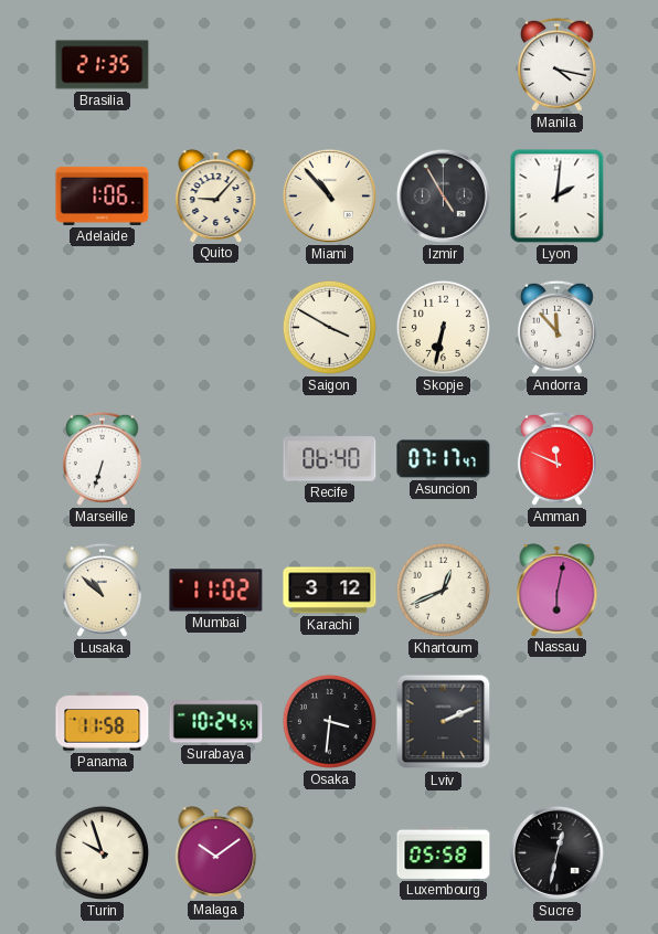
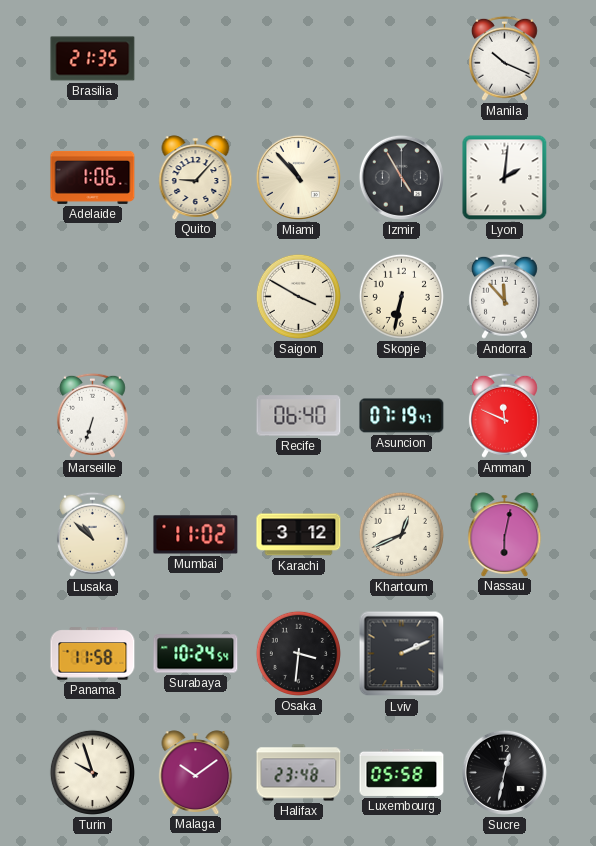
Manila: 4:17 -> 10:19 (504, 58)
Asuncion: 07:17 -> 07:19 (402, 416)
Halifax: none -> 23:48 (299, 773)
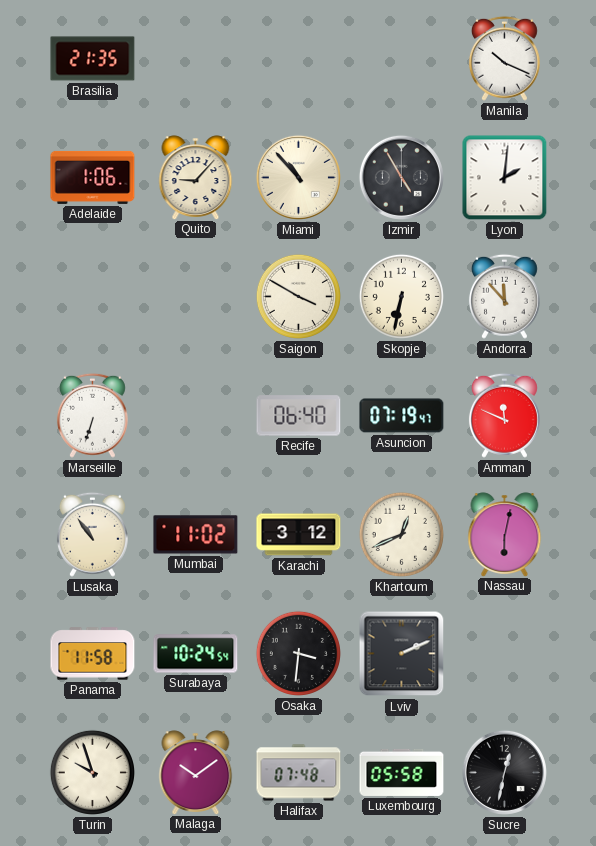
Lusaka: 10:52 -> 10:54 (92, 534)
Halifax: 23:48 -> 07:48 (299, 773)
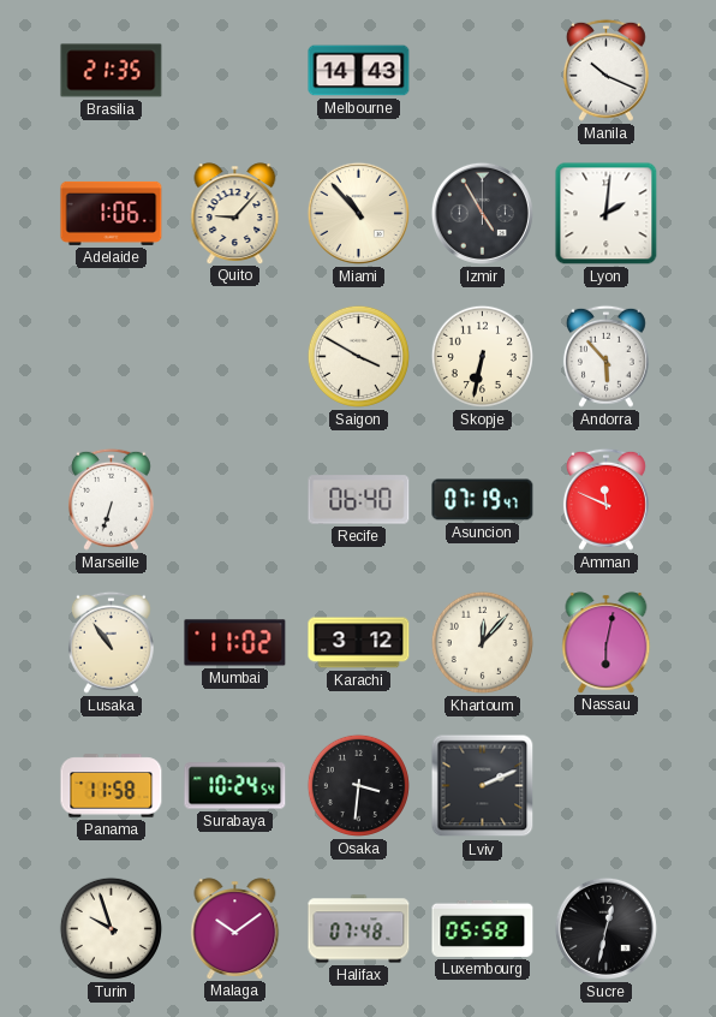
Melbourne: none -> 14:43 (359, 71)
Andorra: 11:53 -> 5:53 (605, 356)
Khartoum: 12:41 -> 12:07 (482, 642)
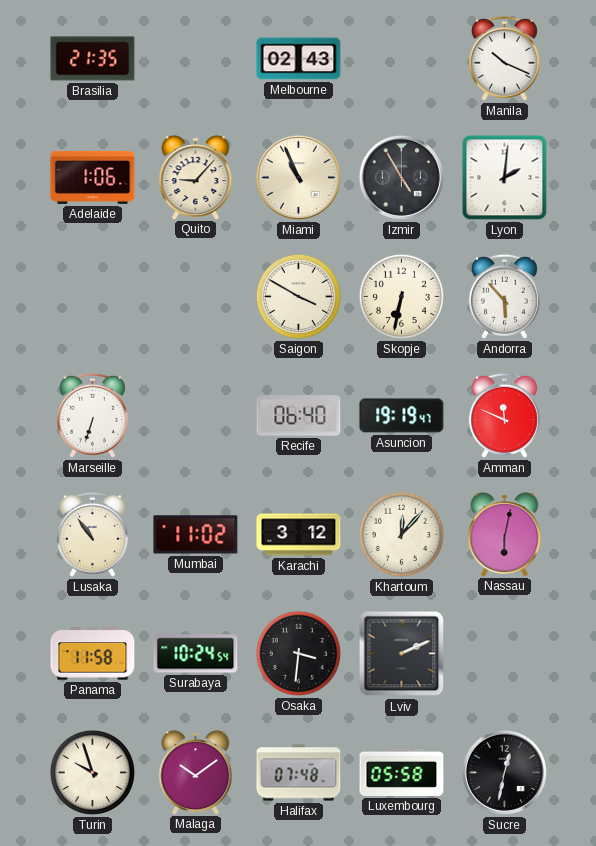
Melbourne: 14:43 -> 02:43 (299, 59)
Miami: 10:53 -> 10:56 (298, 177)
Asuncion: 07:19 -> 19:19 (402, 416)
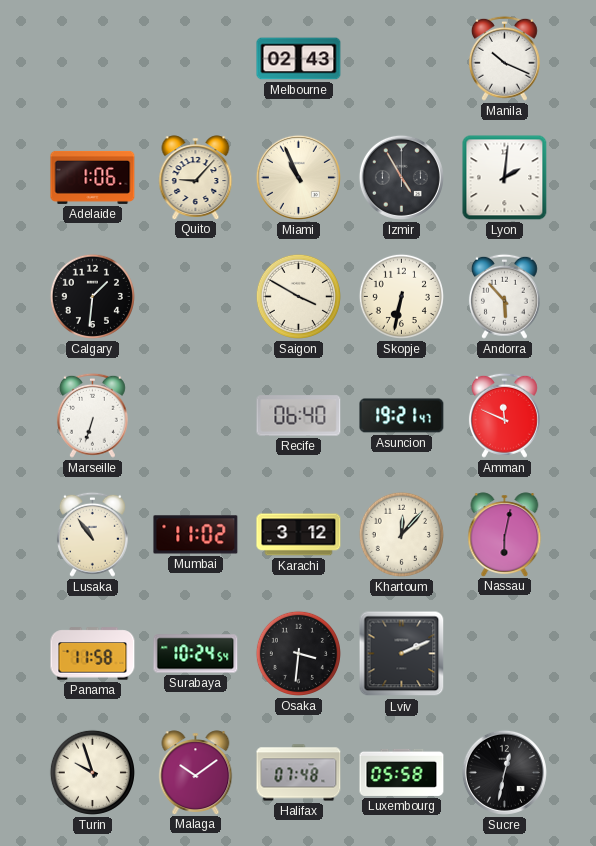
Brasilia: 21:35 -> none (93, 59)
Calgary: none -> 1:31 (92, 296)
Asuncion: 19:19 -> 19:21 (402, 416)
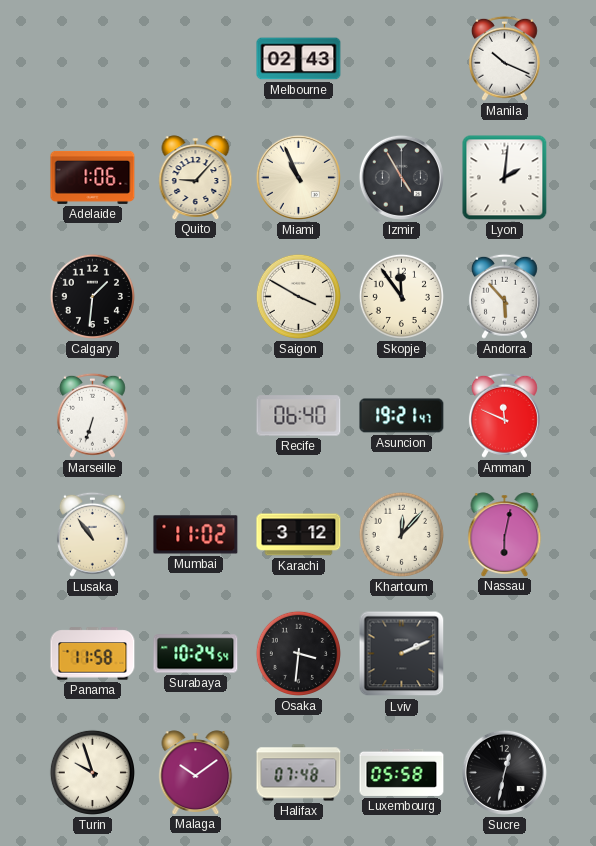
Skopje: 6:32 -> 11:54 (401, 296)
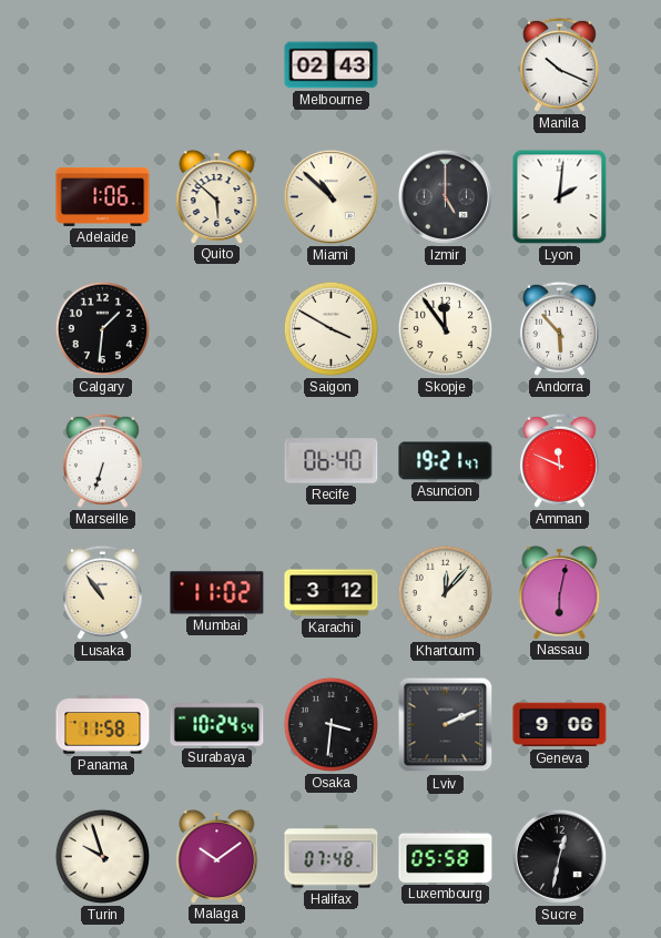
Quito: 9:07 -> 5:52 (217, 196)
Miami: 10:56 -> 10:52 (330, 196)
Izmir: 4:55 -> 5:00 (445, 196)
Geneva: none -> 9:06 (560, 725)
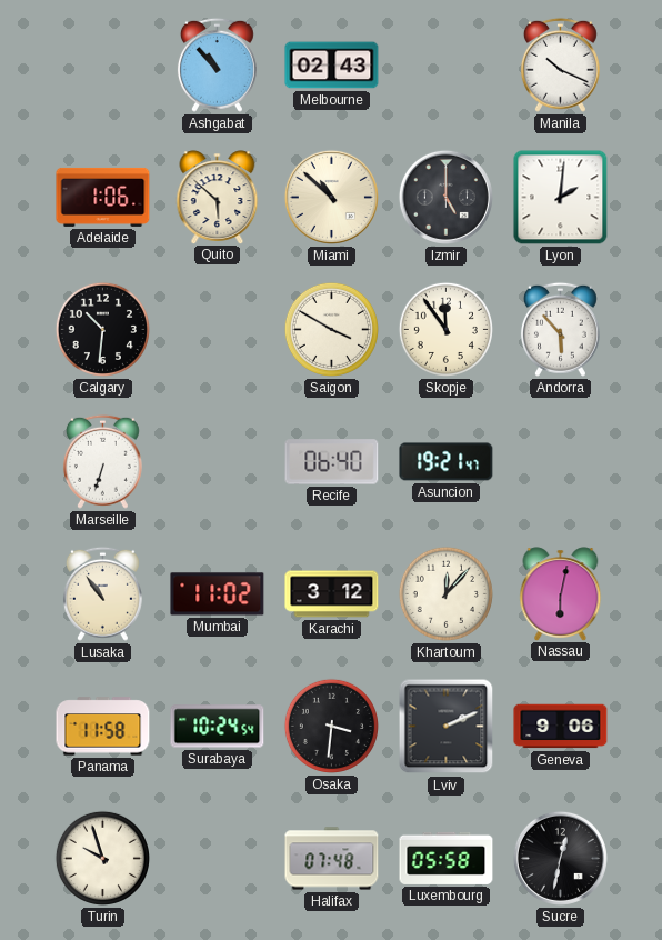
Ashgabat: none -> 10:53 (217, 64)
Calgary: 1:31 -> 10:31 (102, 329)
Amman: 11:49 -> none (559, 460)
Malaga: 10:09 -> none (217, 856)
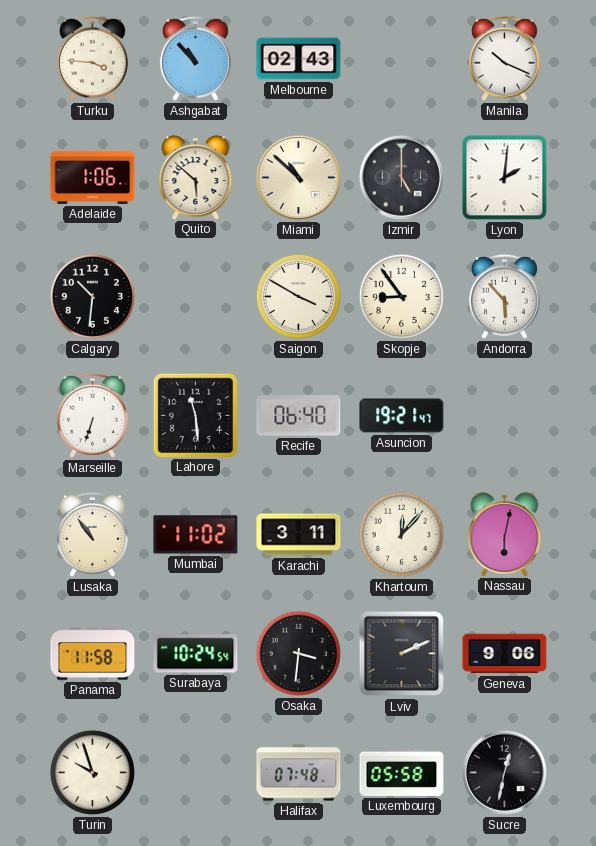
Turku: none -> 3:46 (92, 58)
Skopje: 11:54 -> 8:54 (401, 296)
Lahore: none -> 11:29 (195, 415)
Karachi: 3:12 -> 3:11 (299, 535)
